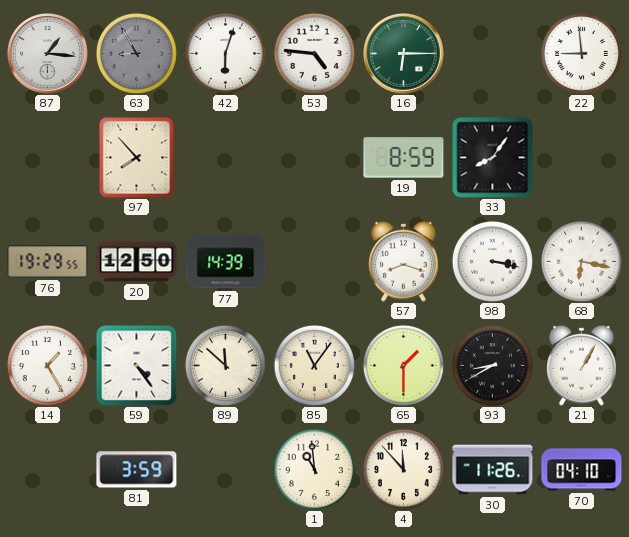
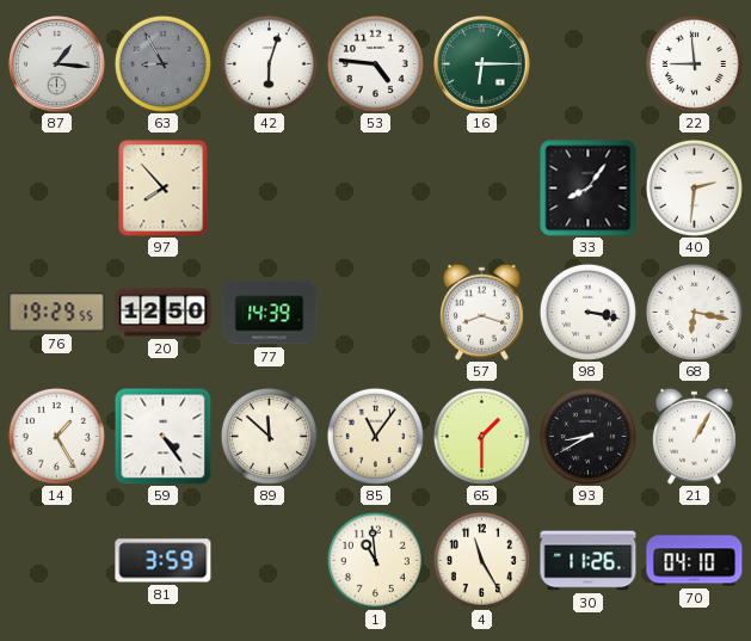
19: 8:59 -> none (404, 158)
40: none -> 2:31 (694, 187)
4: 11:53 -> 11:25 (481, 560)
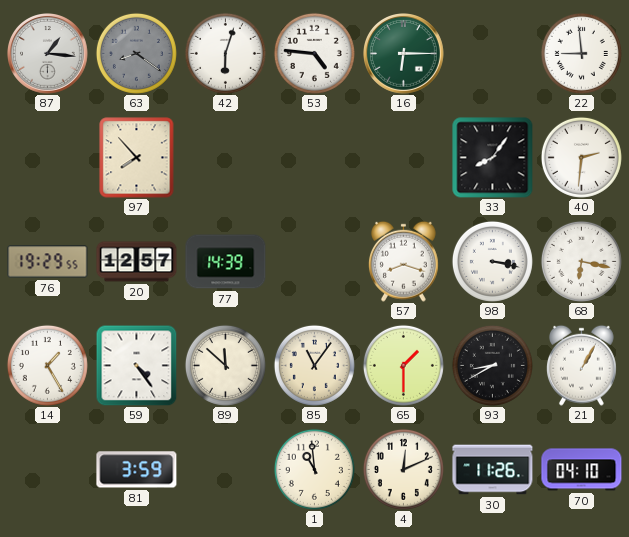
63: 8:55 -> 8:21 (136, 53)
20: 12:50 -> 12:57 (137, 262)
4: 11:25 -> 12:11 (403, 469)
